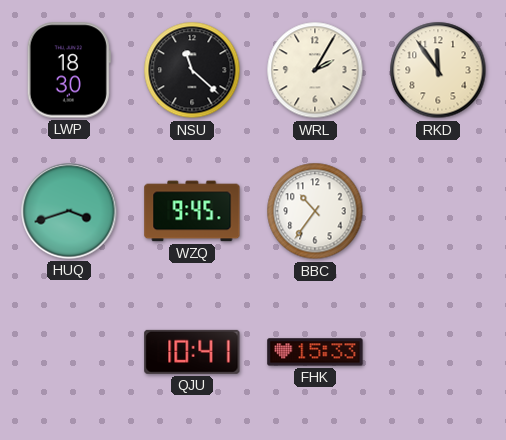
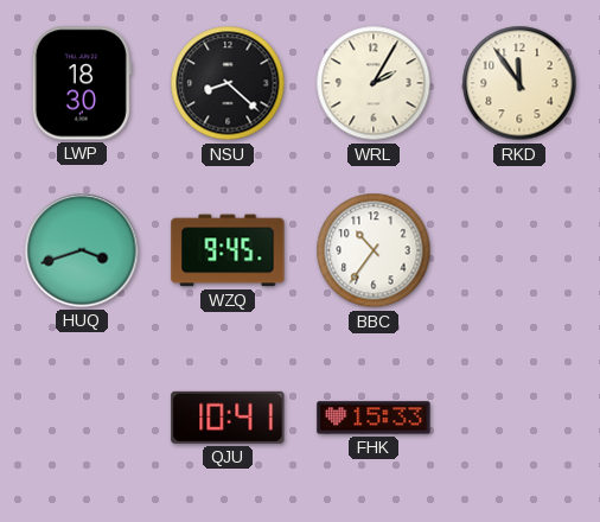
NSU: 11:22 -> 8:22 (228, 83)
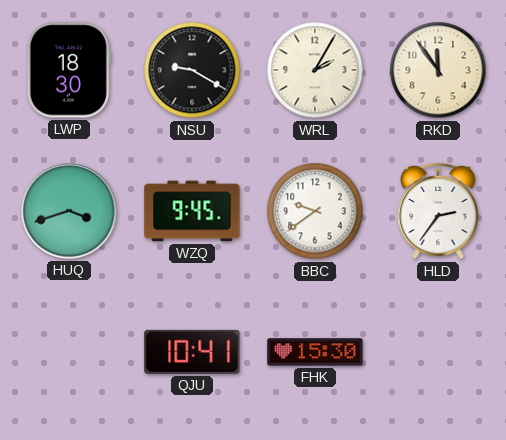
NSU: 8:22 -> 9:20 (192, 70)
BBC: 10:36 -> 9:39 (315, 211)
HLD: none -> 2:36 (438, 211)
FHK: 15:33 -> 15:30 (315, 352)
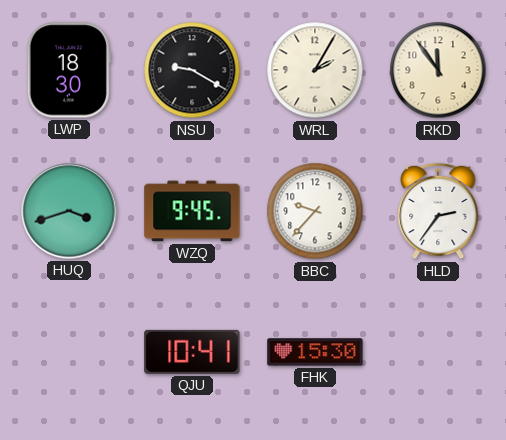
BBC: 9:39 -> 9:37 (315, 211)
